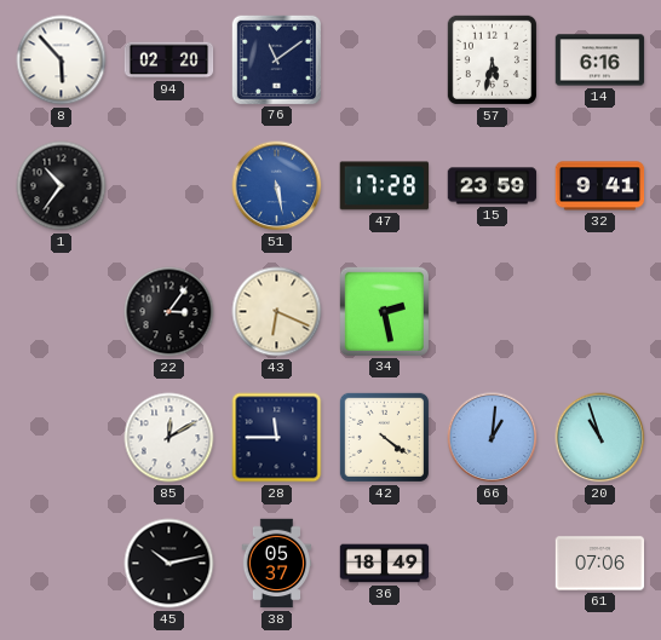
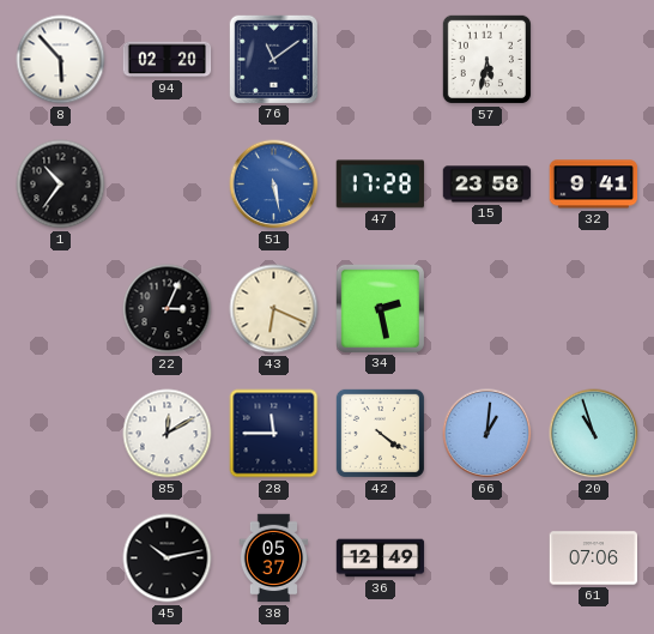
14: 6:16 -> none (600, 60)
15: 23:59 -> 23:58 (488, 185)
22: 3:06 -> 3:04 (168, 309)
36: 18:49 -> 12:49 (381, 558)
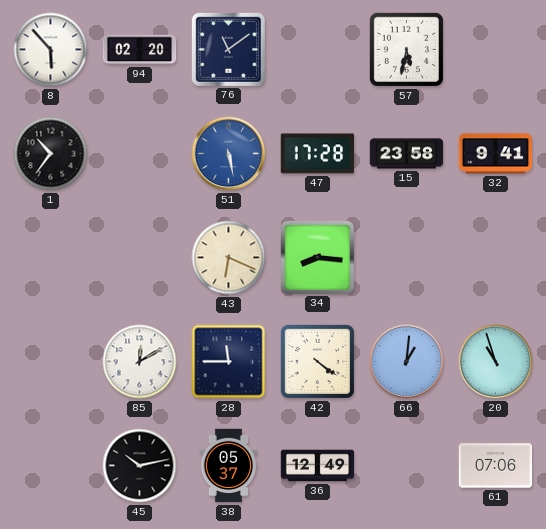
22: 3:04 -> none (168, 309)
34: 2:28 -> 8:16 (317, 257)
